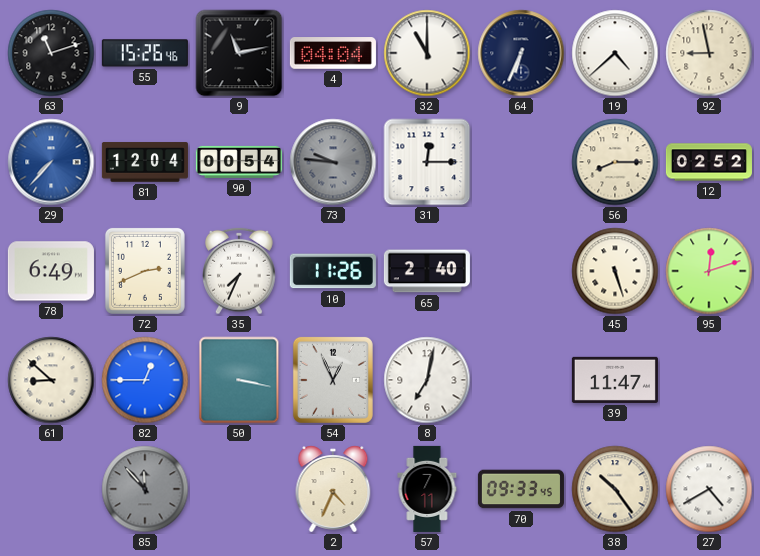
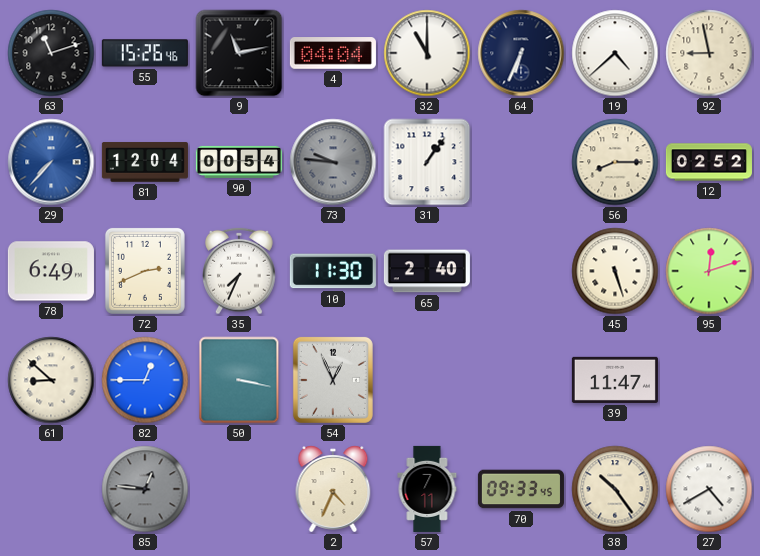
31: 12:15 -> 1:06 (427, 162)
10: 11:26 -> 11:30 (333, 271)
8: 7:02 -> none (427, 380)
85: 11:53 -> 12:46 (145, 489)
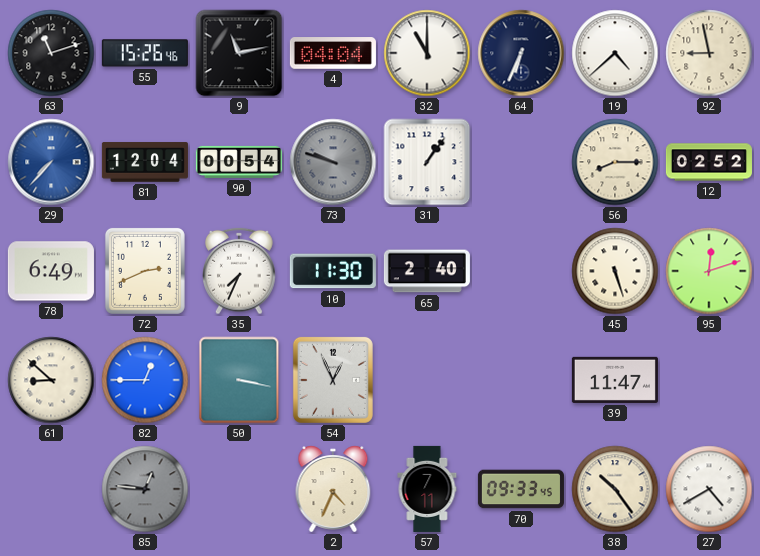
73: 9:46 -> 9:48 (333, 162)
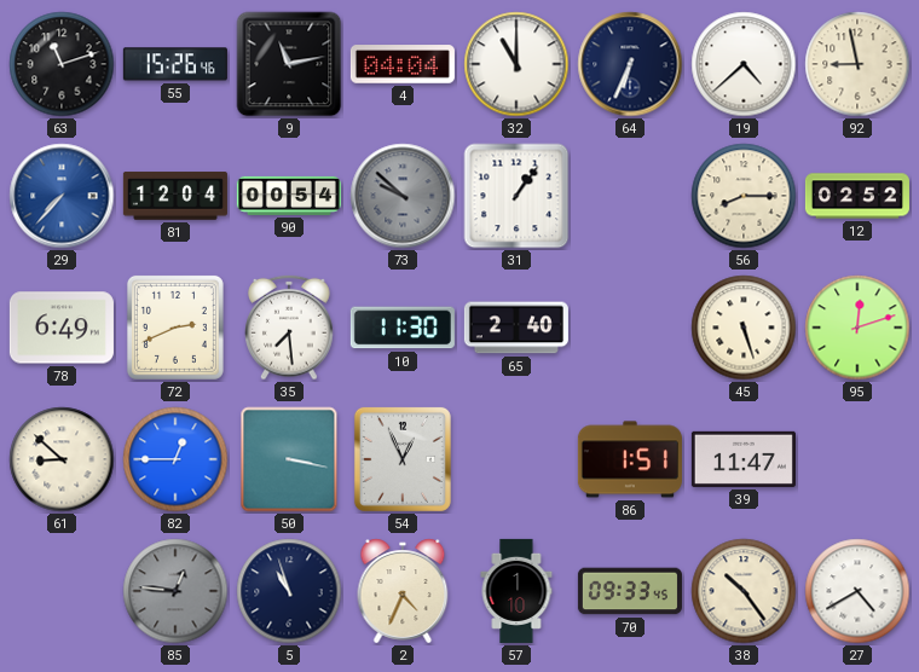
73: 9:48 -> 9:52 (403, 196)
35: 7:34 -> 7:29 (289, 328)
86: none -> 1:51 (630, 459)
5: none -> 10:57 (289, 591)
57: 7:11 -> 1:10 (516, 591)
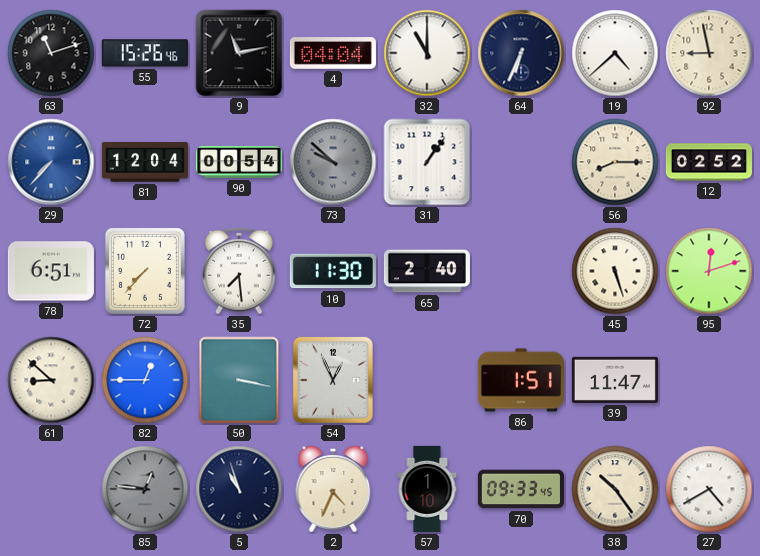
78: 6:49 -> 6:51 (51, 271)
72: 2:41 -> 7:37 (145, 271)
